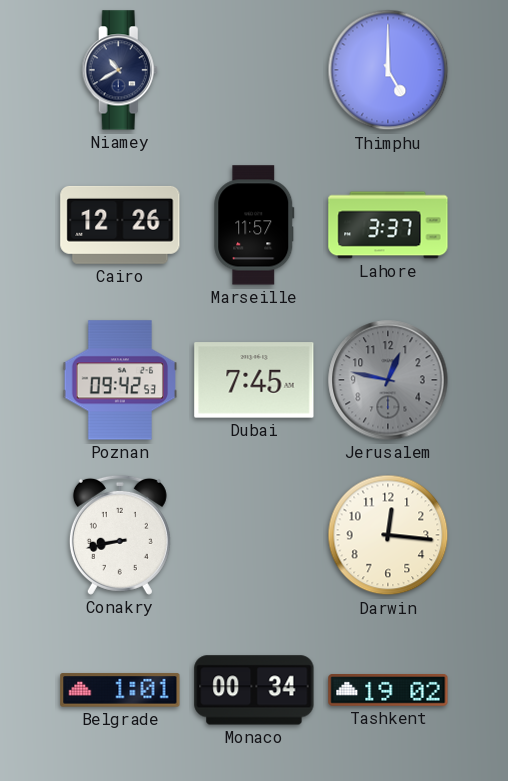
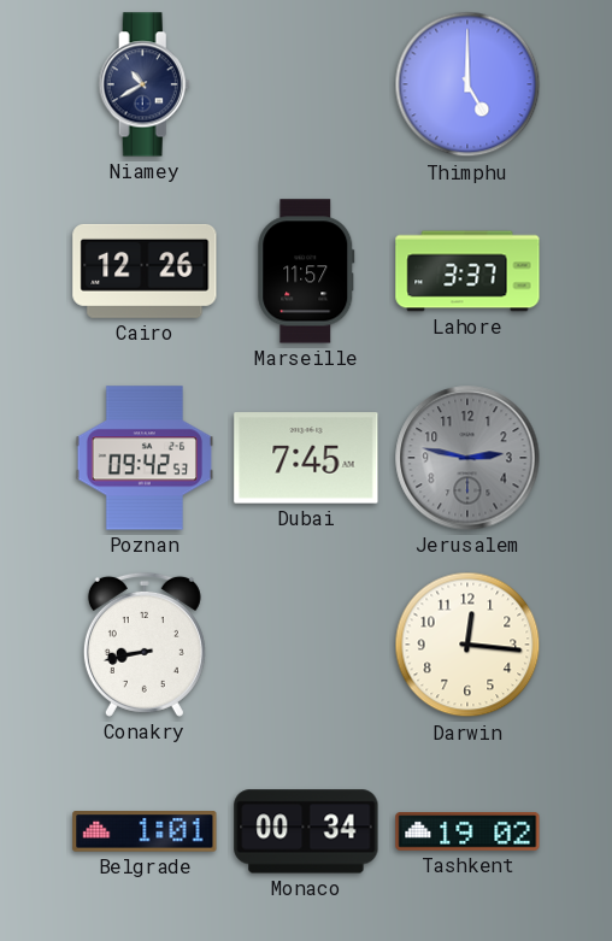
Jerusalem: 12:47 -> 2:47 (467, 458)
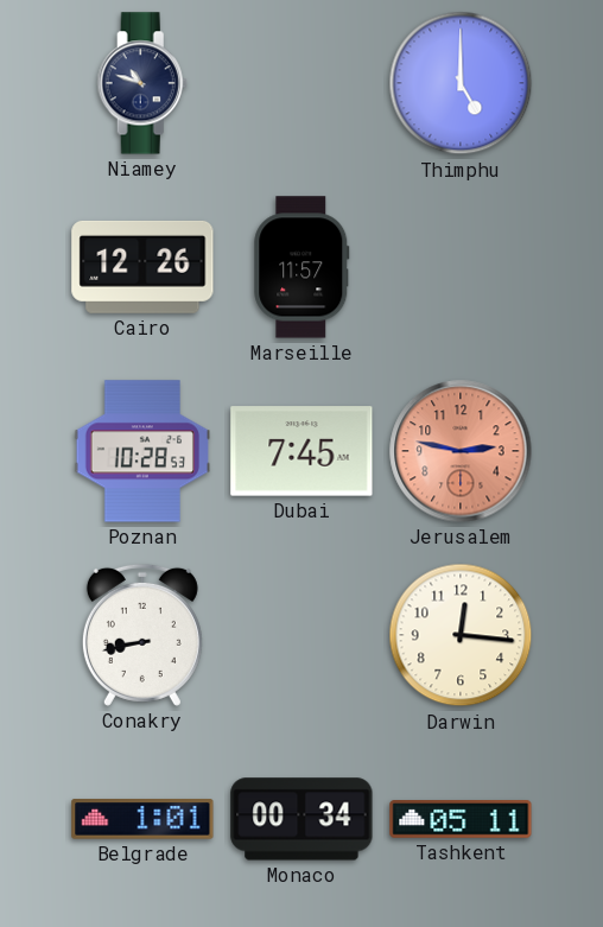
Niamey: 10:40 -> 10:48 (142, 83)
Lahore: 3:37 -> none (467, 271)
Poznan: 09:42 -> 10:28 (141, 451)
Jerusalem dial: grey -> salmon (461, 451)
Tashkent: 19:02 -> 05:11 (461, 820)
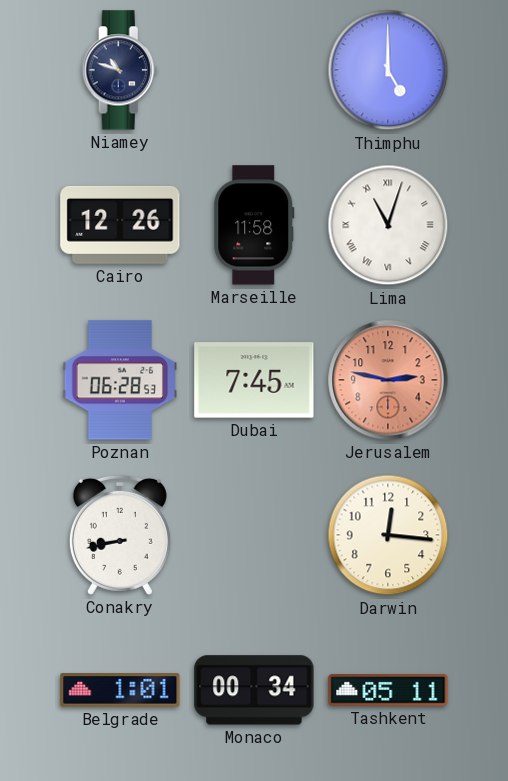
Marseille: 11:57 -> 11:58 (254, 225)
Lima: none -> 11:03 (388, 225)
Poznan: 10:28 -> 06:28 (119, 380)
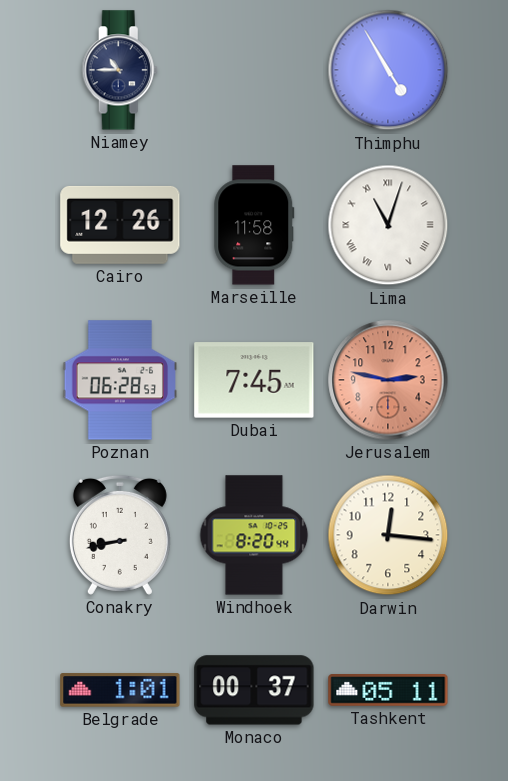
Niamey: 10:48 -> 10:45 (120, 70)
Thimphu: 5:00 -> 4:55 (388, 70)
Windhoek: none -> 8:20 (254, 535)
Monaco: 00:34 -> 00:37 (254, 690)
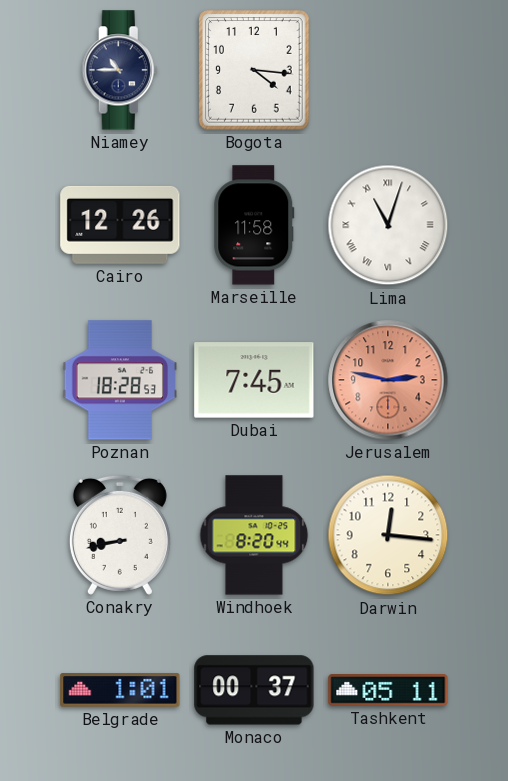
Bogota: none -> 4:16 (254, 70)
Thimphu: 4:55 -> none (388, 70)
Poznan: 06:28 -> 18:28 (119, 380)
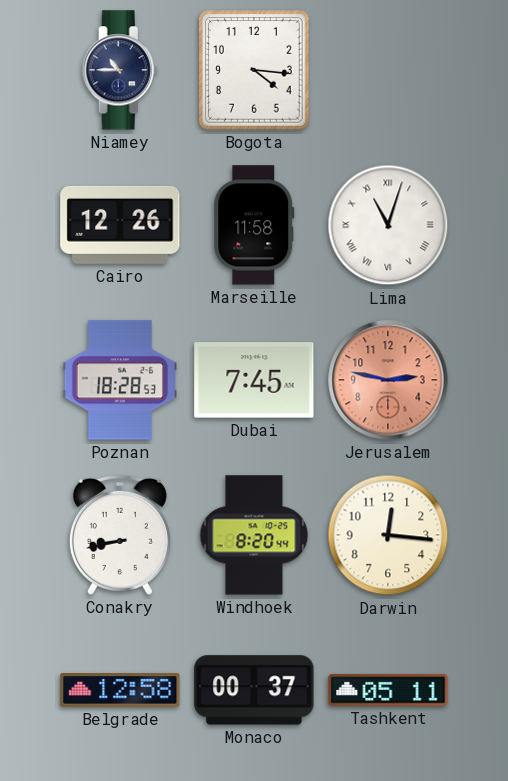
Belgrade: 1:01 -> 12:58 (120, 690)
